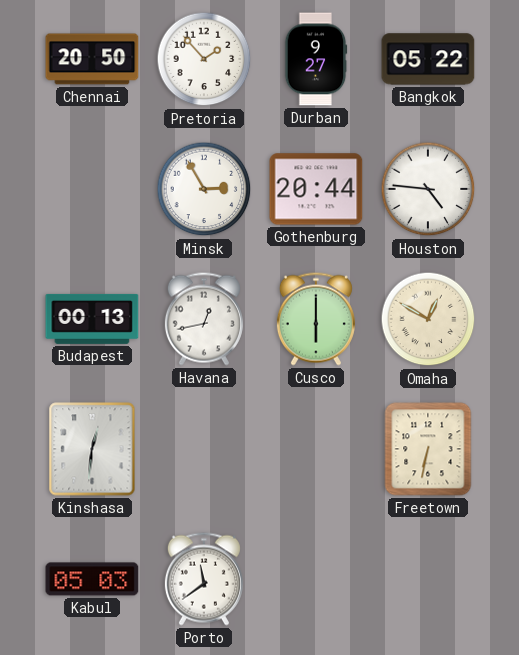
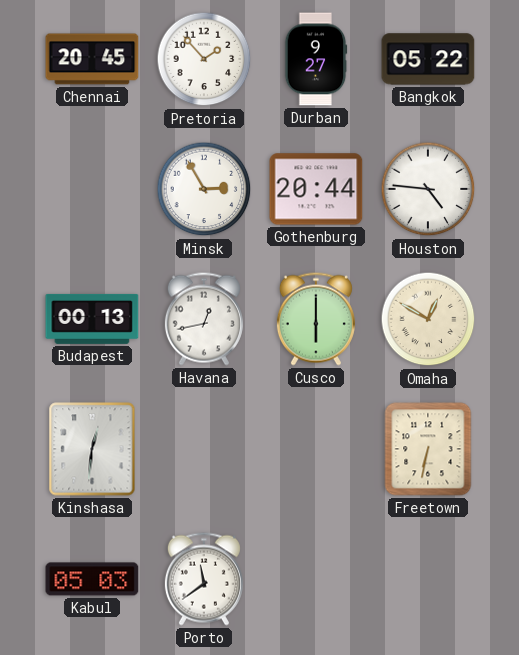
Chennai: 20:50 -> 20:45 (92, 59)
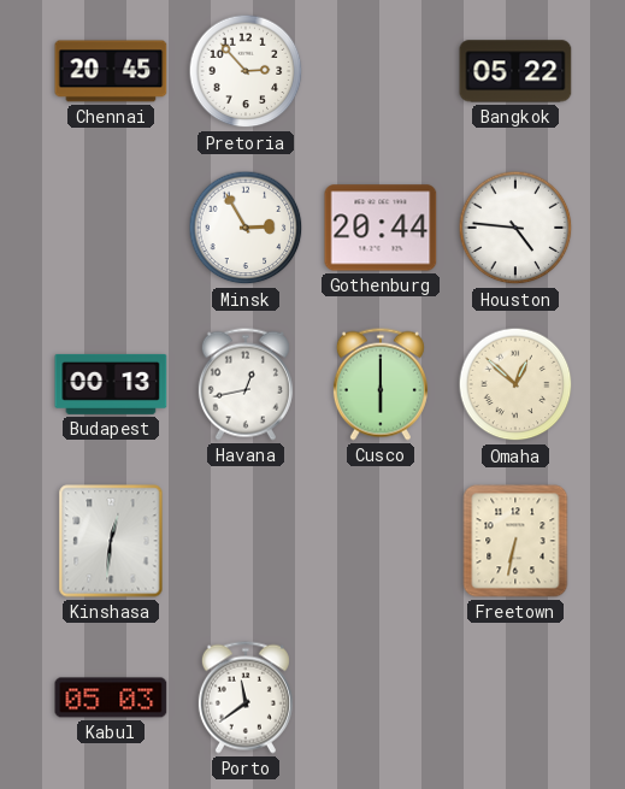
Pretoria: 1:53 -> 2:53 (246, 71)
Durban: 9:27 -> none (316, 59)
Omaha: 12:50 -> 12:52 (515, 384)
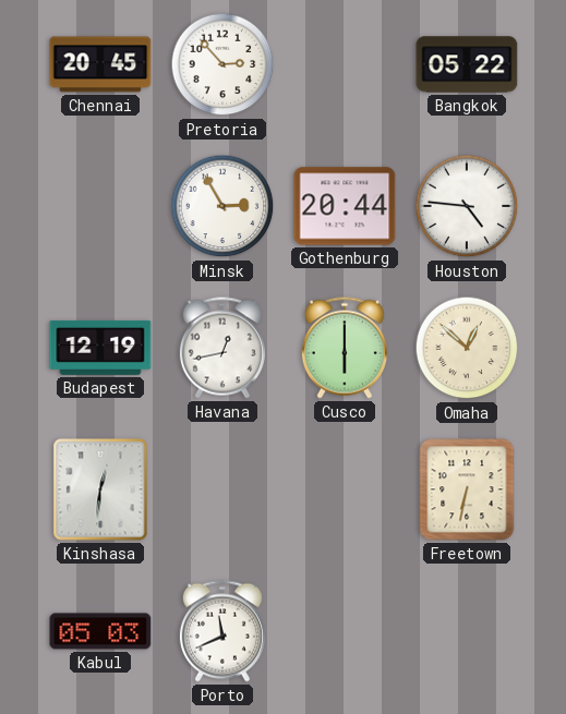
Budapest: 00:13 -> 12:19 (100, 348)
Porto: 11:39 -> 11:41 (222, 631)
